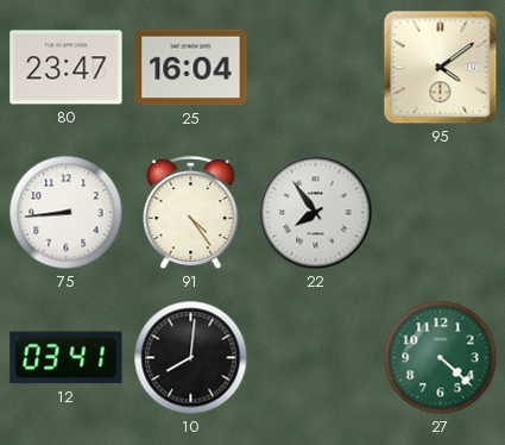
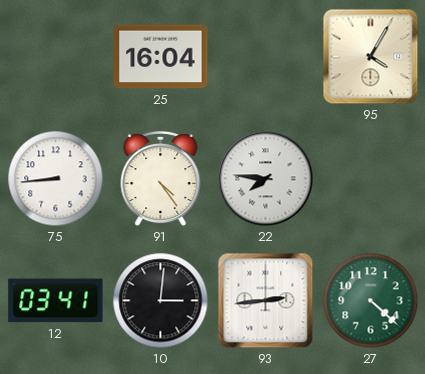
80: 23:47 -> none (67, 68)
95: 4:09 -> 4:05 (371, 57)
22: 7:54 -> 7:46 (266, 179)
10: 8:01 -> 3:01 (161, 301)
93: none -> 2:44 (266, 301)
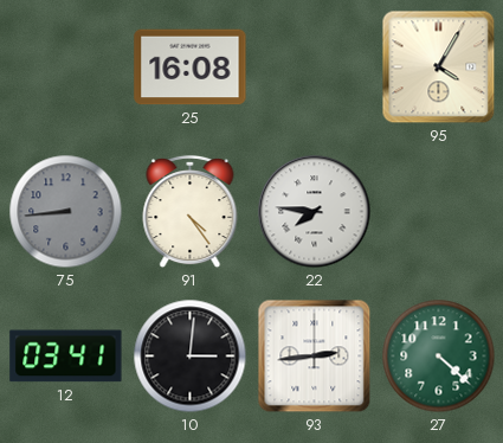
25: 16:04 -> 16:08 (191, 68)
75 dial: white -> grey (66, 212)
